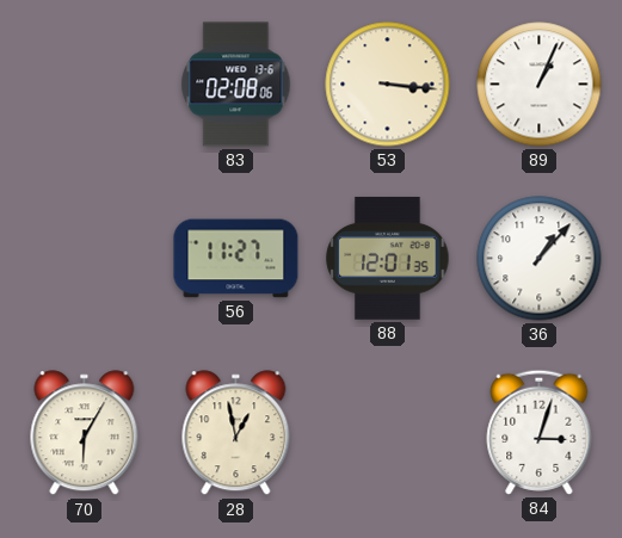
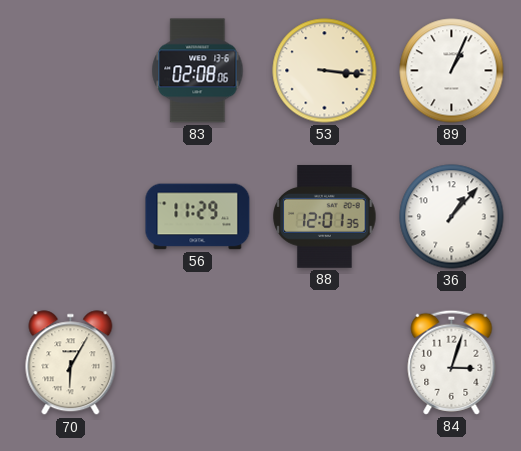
56: 11:27 -> 11:29 (198, 217)
28: 12:58 -> none (236, 433)
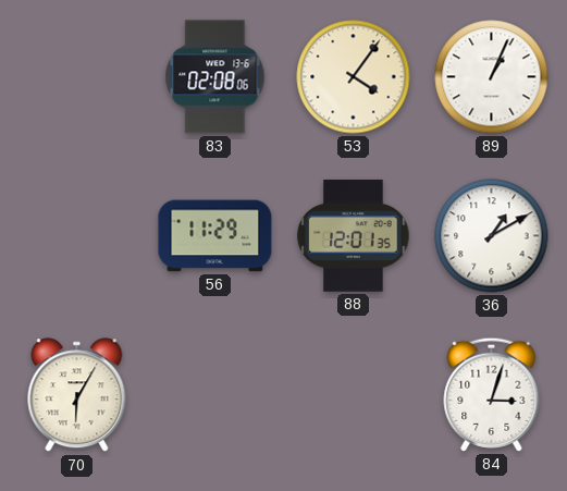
53: 3:16 -> 4:06 (354, 77)
36: 1:07 -> 1:10 (492, 236)
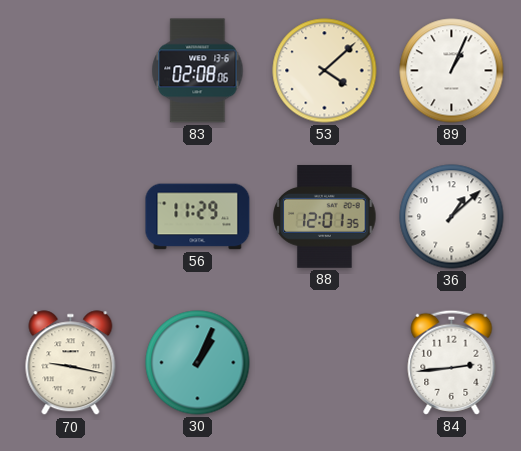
53: 4:06 -> 4:08 (325, 71)
36: 1:10 -> 1:08 (452, 217)
70: 6:05 -> 9:17 (71, 363)
30: none -> 1:04 (198, 363)
84: 3:03 -> 2:44 (452, 362)
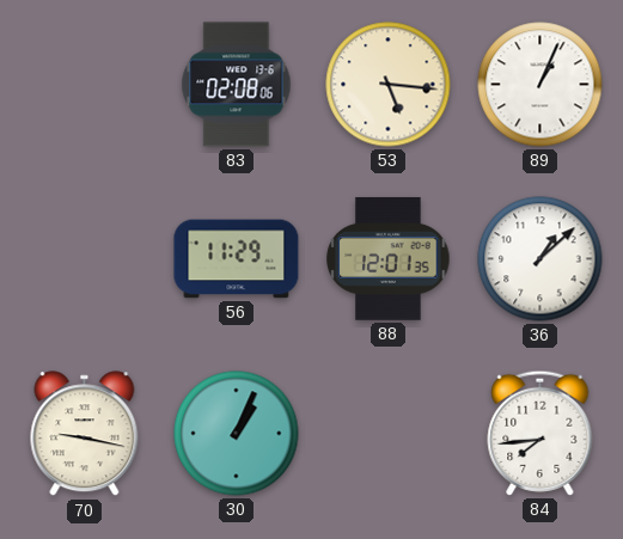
53: 4:08 -> 5:16 (389, 85)
84: 2:44 -> 7:44 (540, 433)
